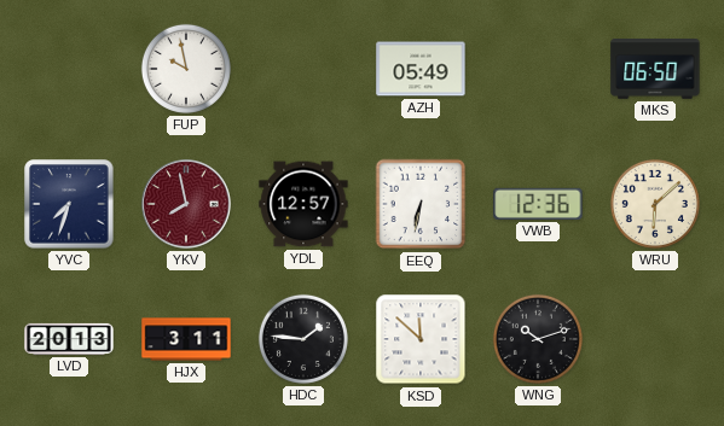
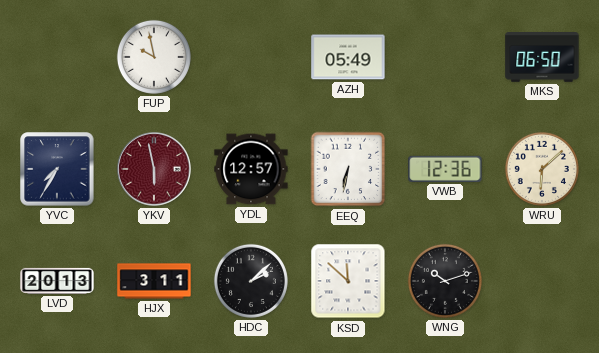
YVC: 7:33 -> 7:35 (57, 169)
YKV: 7:58 -> 5:58 (154, 169)
HDC: 1:46 -> 2:08 (251, 281)
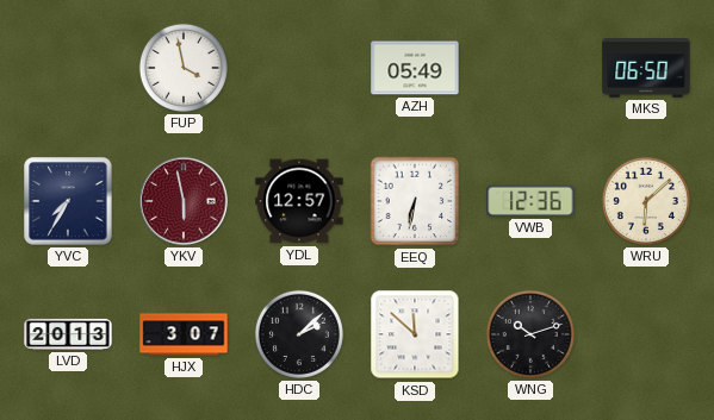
FUP: 9:58 -> 3:58 (184, 68)
HJX: 3:11 -> 3:07 (184, 334)
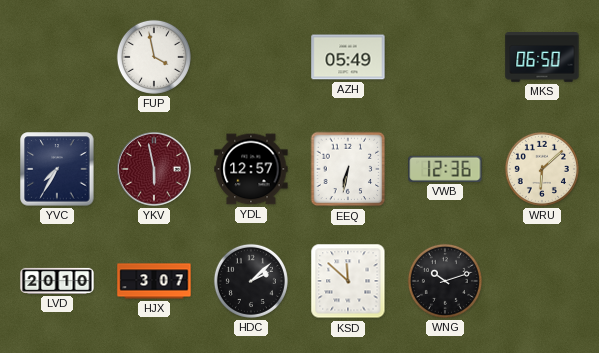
LVD: 20:13 -> 20:10 (57, 281)
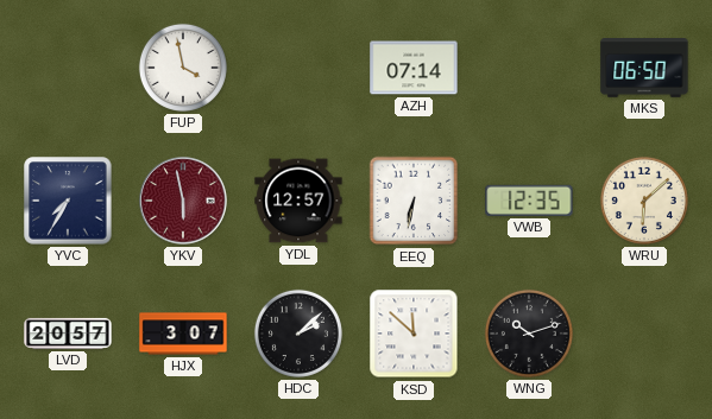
AZH: 05:49 -> 07:14 (414, 68)
VWB: 12:36 -> 12:35 (529, 201)
LVD: 20:10 -> 20:57 (68, 334)
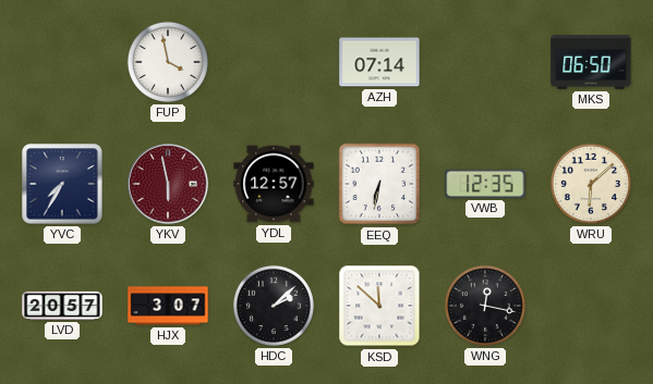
WNG: 10:12 -> 12:17 (485, 306)
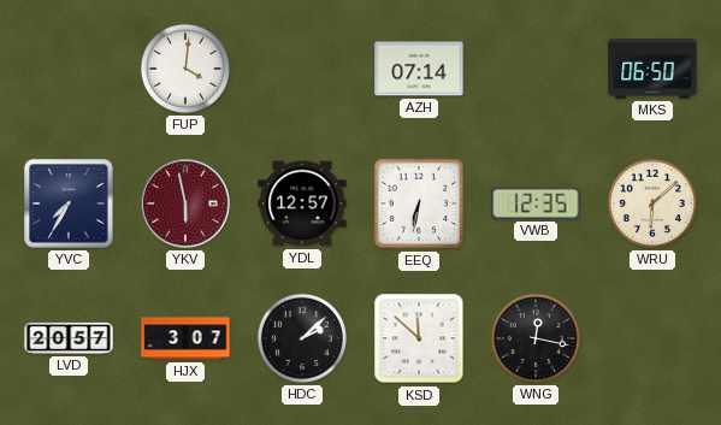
FUP: 3:58 -> 4:01 (185, 69)
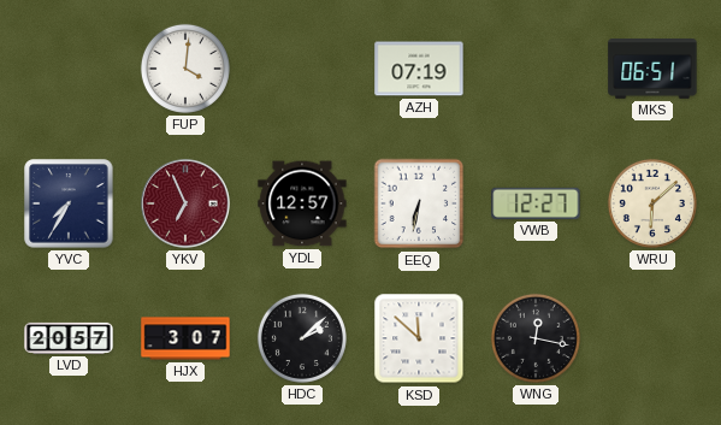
AZH: 07:14 -> 07:19 (419, 69)
MKS: 06:50 -> 06:51 (652, 70)
YKV: 5:58 -> 6:56 (185, 203)
VWB: 12:35 -> 12:27 (536, 203)
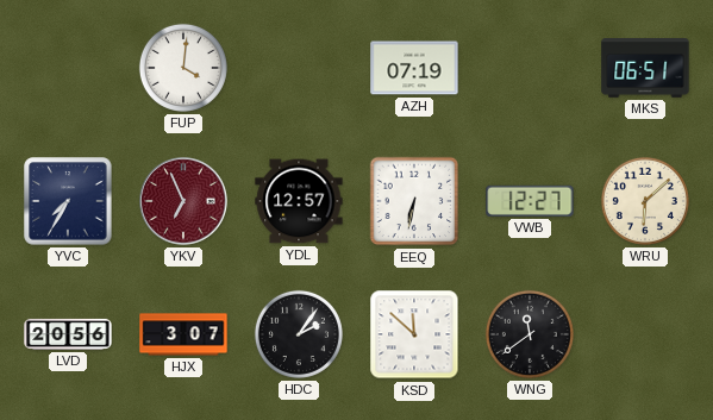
LVD: 20:57 -> 20:56 (68, 334)
HDC: 2:08 -> 2:06 (299, 334)
WNG: 12:17 -> 11:39 (530, 334)
